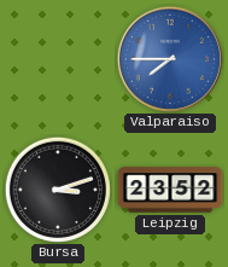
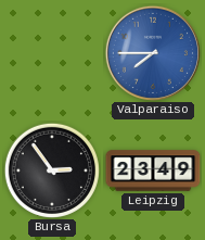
Bursa: 3:12 -> 2:54 (51, 169)
Leipzig: 23:52 -> 23:49 (153, 170)
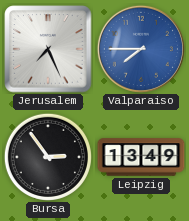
Jerusalem: none -> 7:26 (48, 49)
Leipzig: 23:49 -> 13:49 (141, 157)
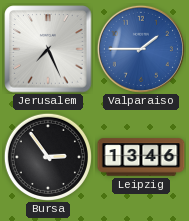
Valparaiso: 7:45 -> 1:45 (141, 49)
Leipzig: 13:49 -> 13:46 (141, 157)
